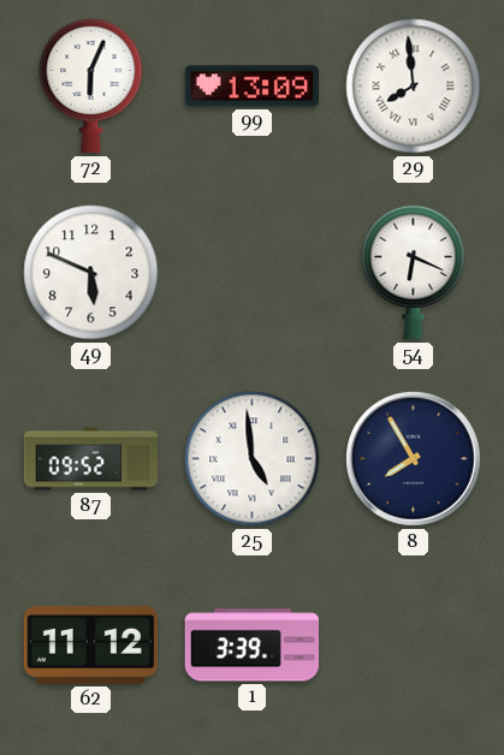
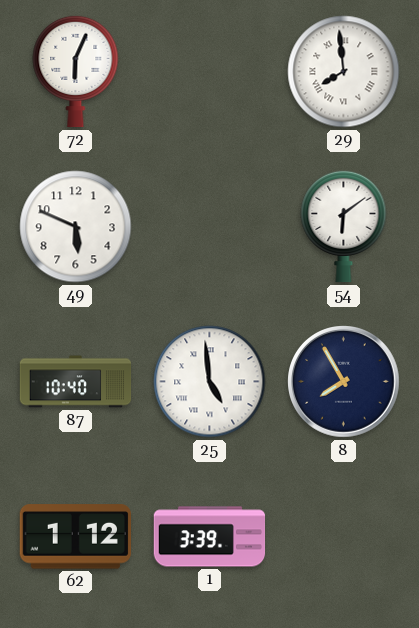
99: 13:09 -> none (253, 87)
54: 6:19 -> 6:09 (344, 226)
87: 09:52 -> 10:40 (76, 382)
62: 11:12 -> 1:12 (75, 537)
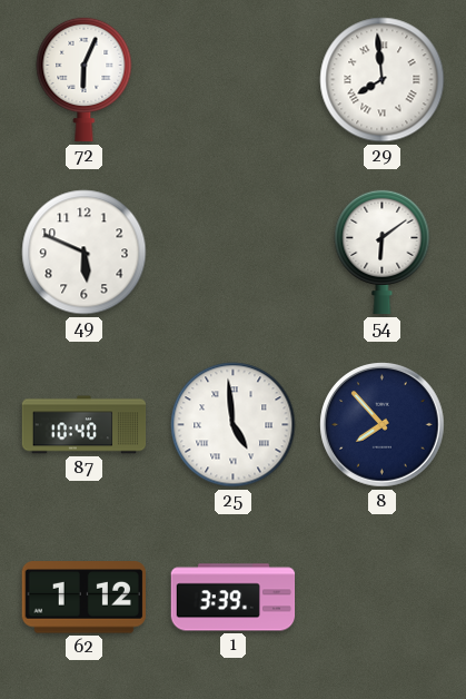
8: 7:55 -> 7:53 (383, 425)
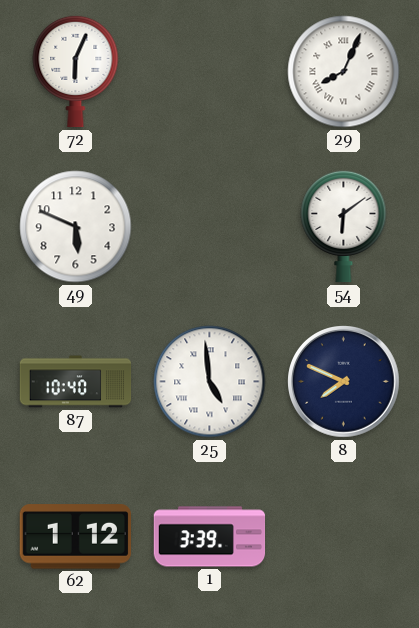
29: 7:59 -> 8:04 (344, 72)
8: 7:53 -> 7:49 (344, 382)
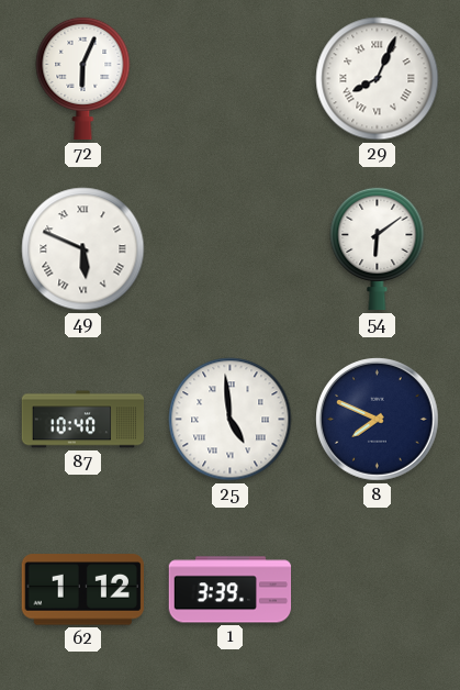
49 numerals: Arabic -> Roman (83, 249)
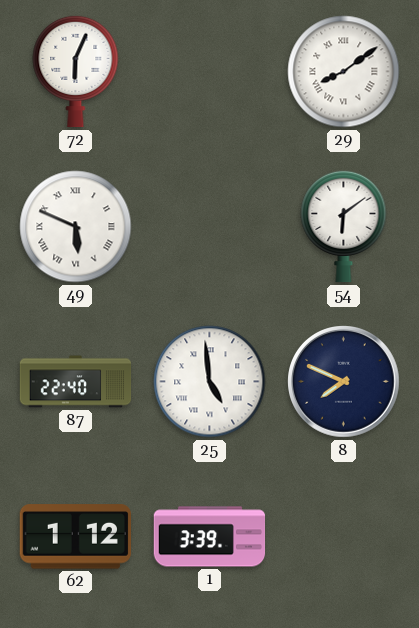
29: 8:04 -> 8:09 (344, 72)
87: 10:40 -> 22:40 (76, 382)
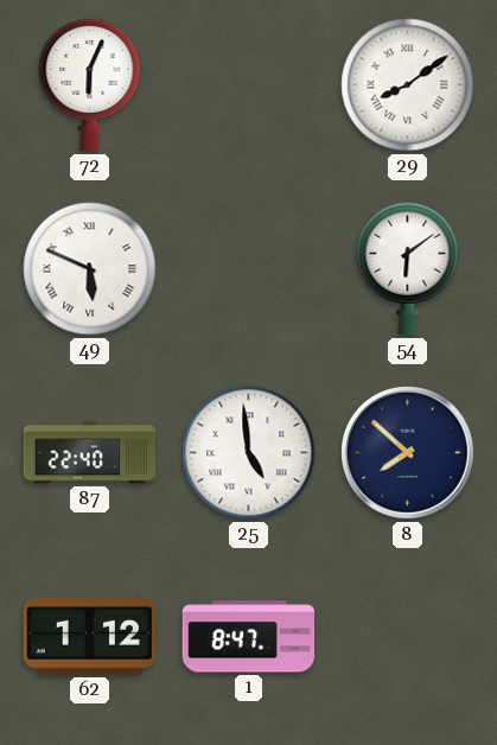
8: 7:49 -> 7:52 (408, 453)
1: 3:39 -> 8:47 (249, 637)
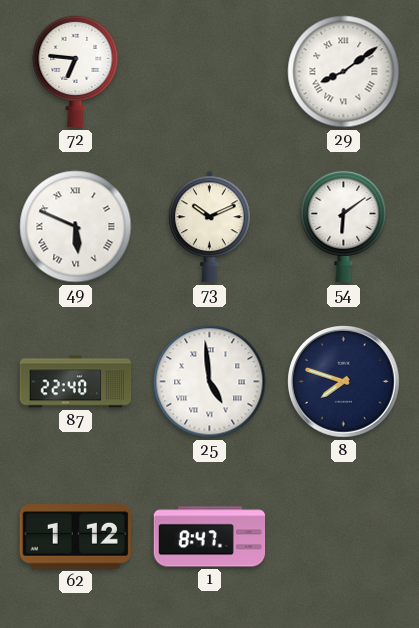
72: 6:04 -> 6:46 (76, 71)
73: none -> 10:11 (210, 227)
8: 7:52 -> 7:48 (344, 382)
